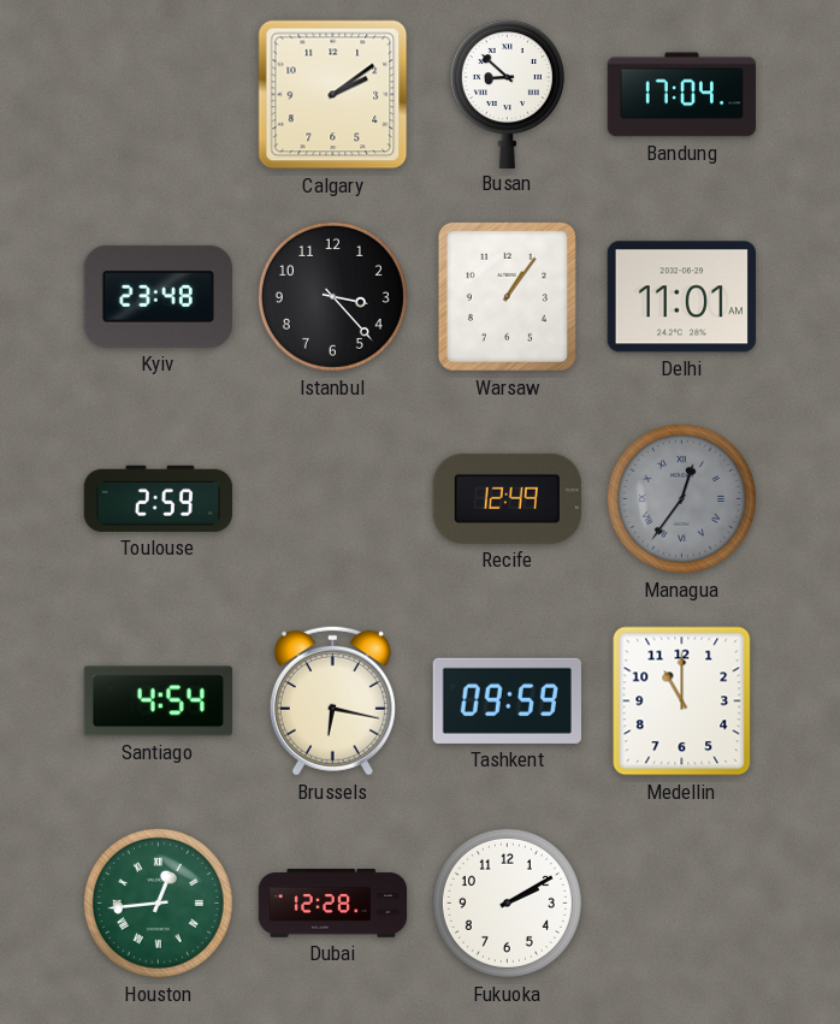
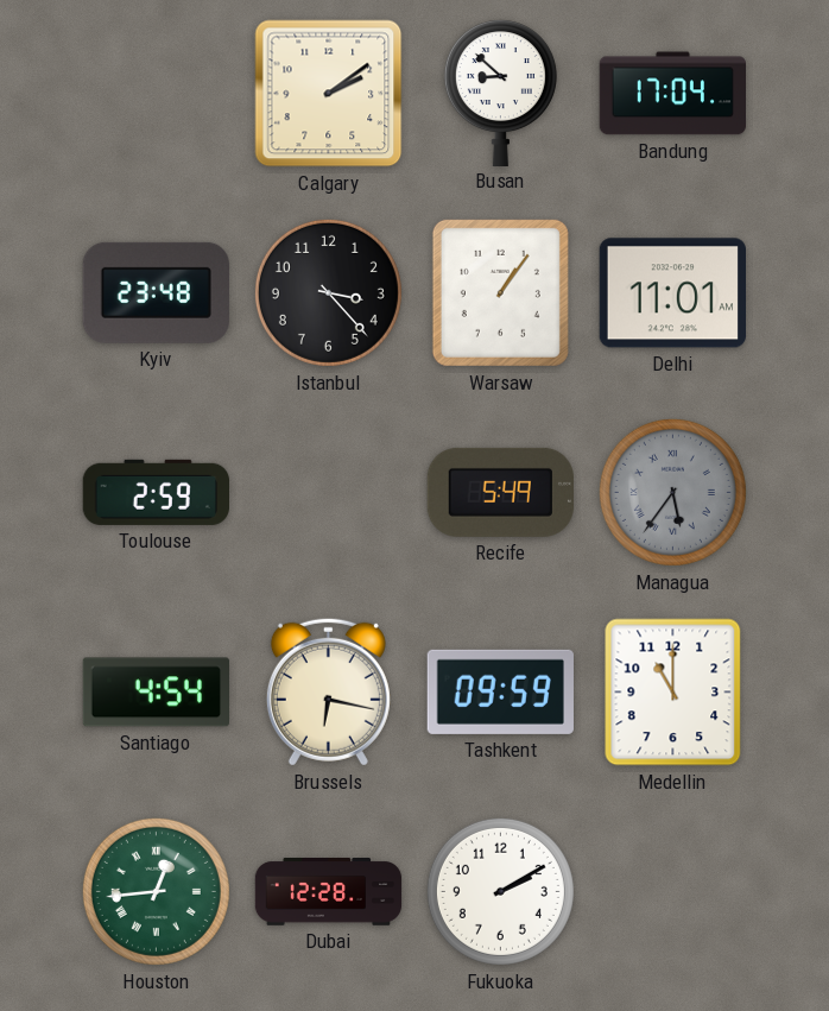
Recife: 12:49 -> 5:49 (500, 492)
Managua: 12:36 -> 5:36 (672, 492)
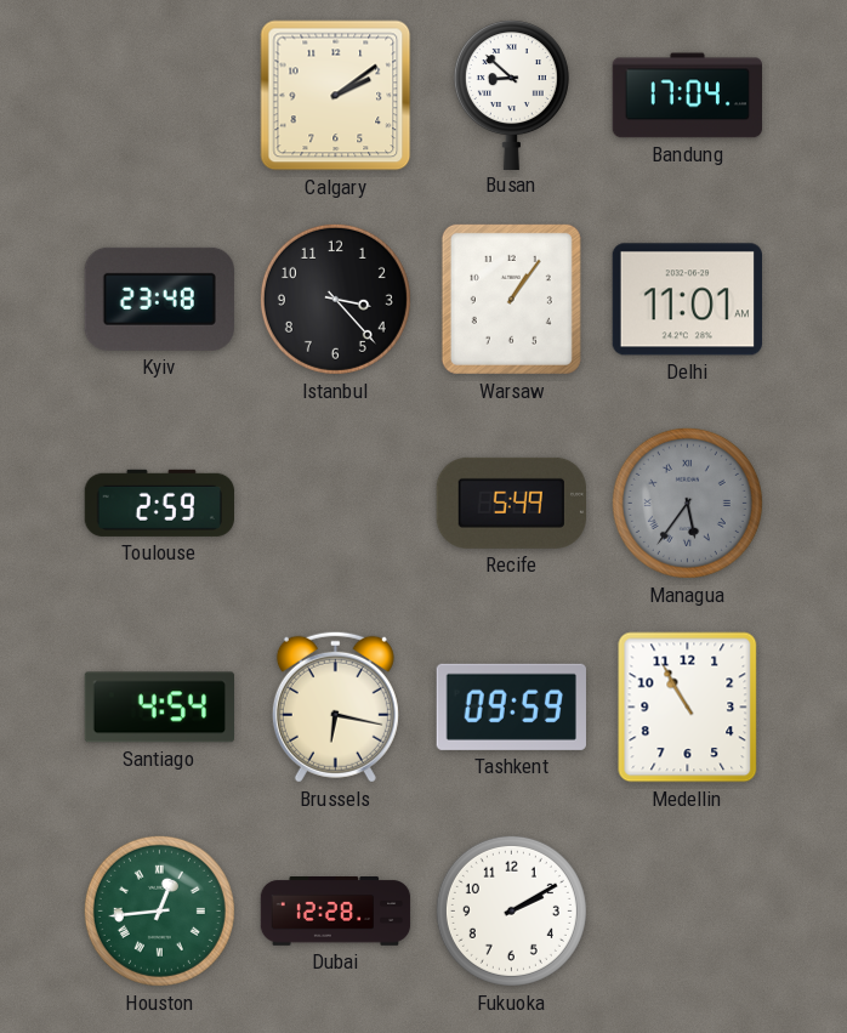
Medellin: 11:00 -> 10:55 (688, 708)
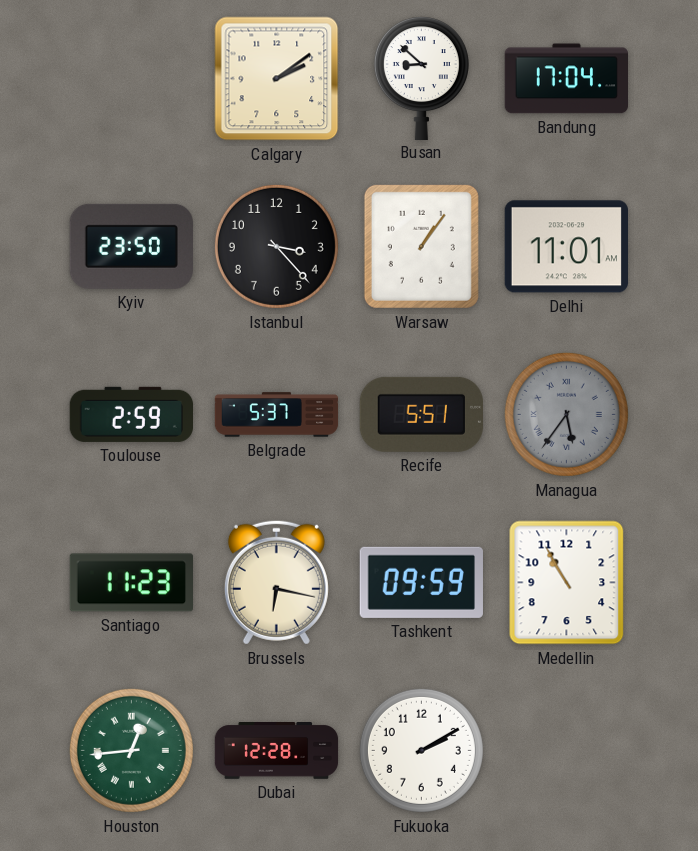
Kyiv: 23:48 -> 23:50 (131, 246)
Belgrade: none -> 5:37 (277, 415)
Recife: 5:49 -> 5:51 (421, 414)
Santiago: 4:54 -> 11:23 (131, 583)
